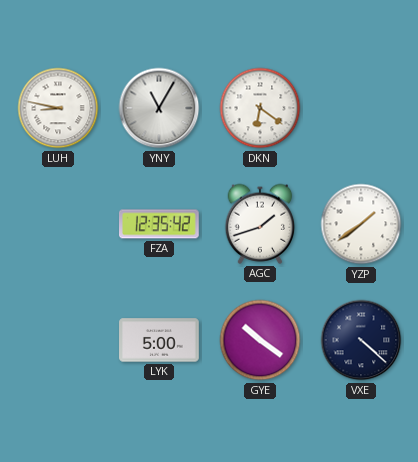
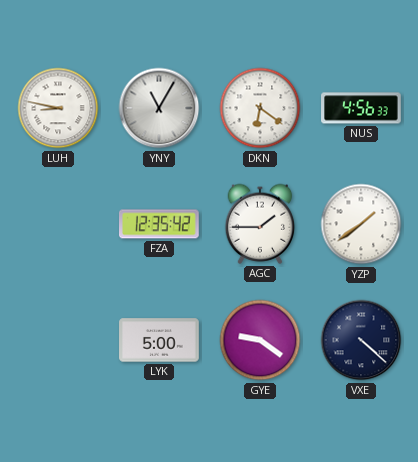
NUS: none -> 4:56 (361, 108)
AGC: 1:42 -> 1:45 (260, 224)
GYE: 10:21 -> 9:21 (260, 340)
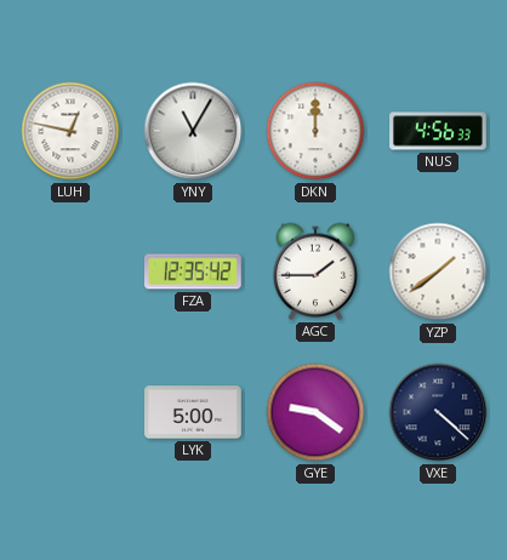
LUH: 8:47 -> 12:47 (70, 131)
DKN: 6:21 -> 12:00 (315, 131)
